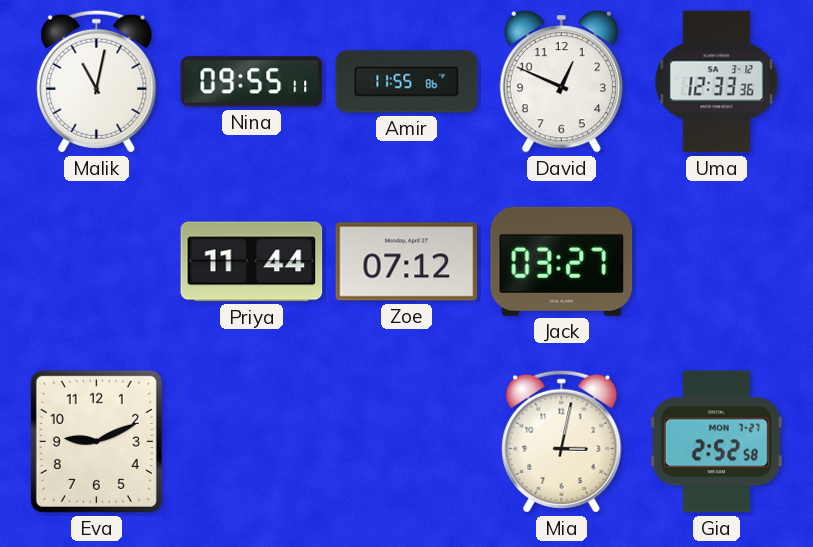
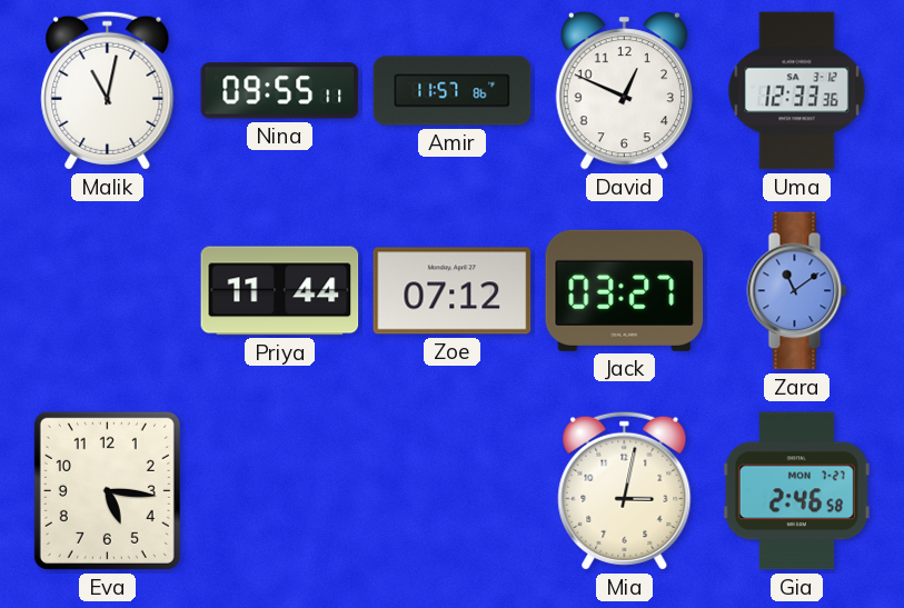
Amir: 11:55 -> 11:57 (453, 91)
Zara: none -> 11:09 (797, 291)
Eva: 9:11 -> 5:16 (107, 490)
Gia: 2:52 -> 2:46 (796, 491)
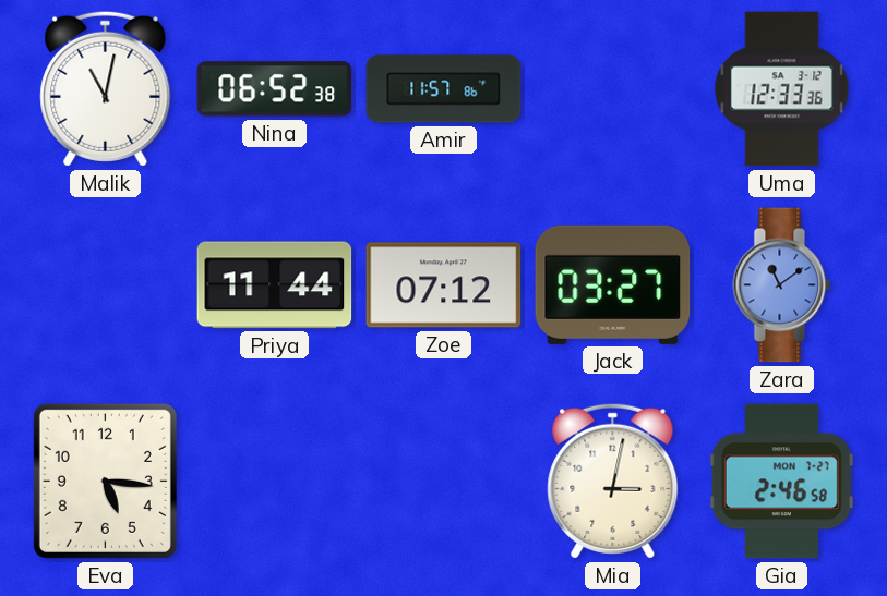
Nina: 09:55 -> 06:52 (275, 89)
David: 12:49 -> none (624, 91)
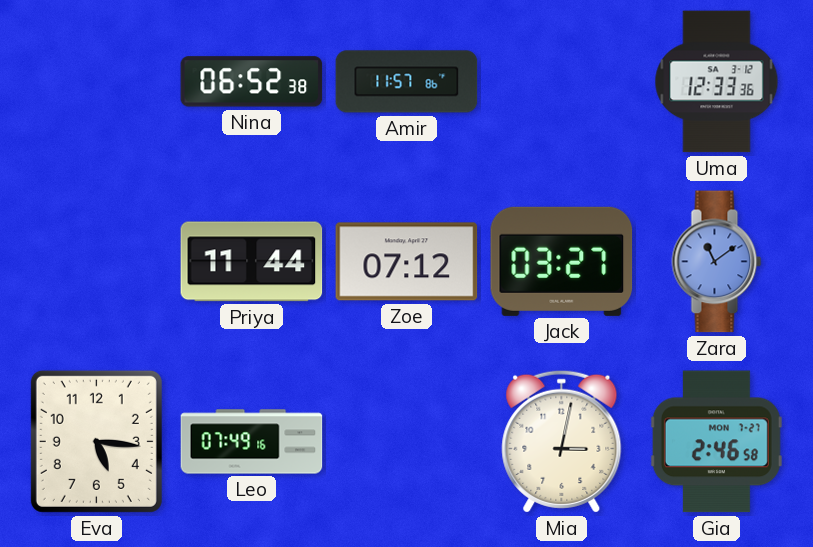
Malik: 11:02 -> none (106, 88)
Leo: none -> 07:49 (252, 442)
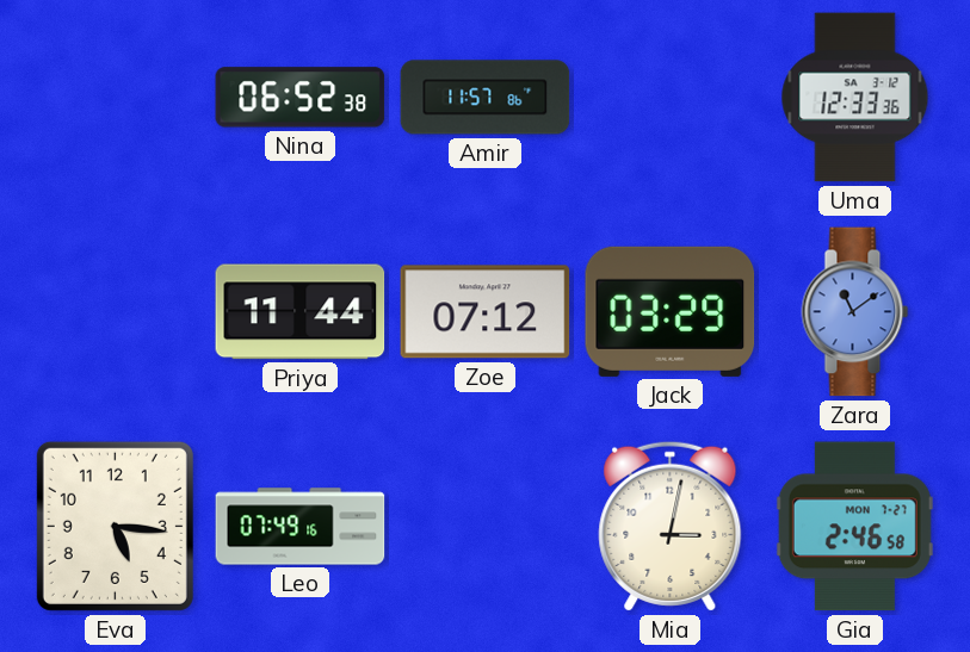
Jack: 03:27 -> 03:29 (671, 311)
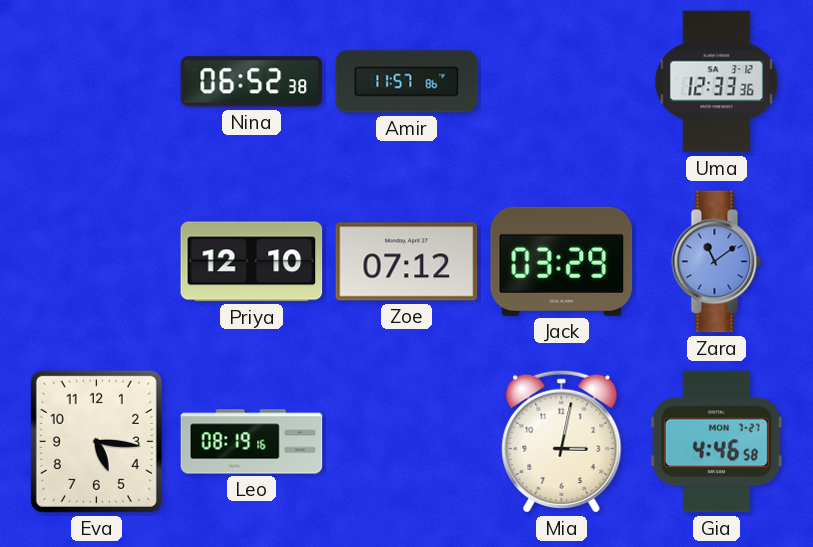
Priya: 11:44 -> 12:10 (252, 262)
Leo: 07:49 -> 08:19 (252, 442)
Gia: 2:46 -> 4:46 (716, 442)
